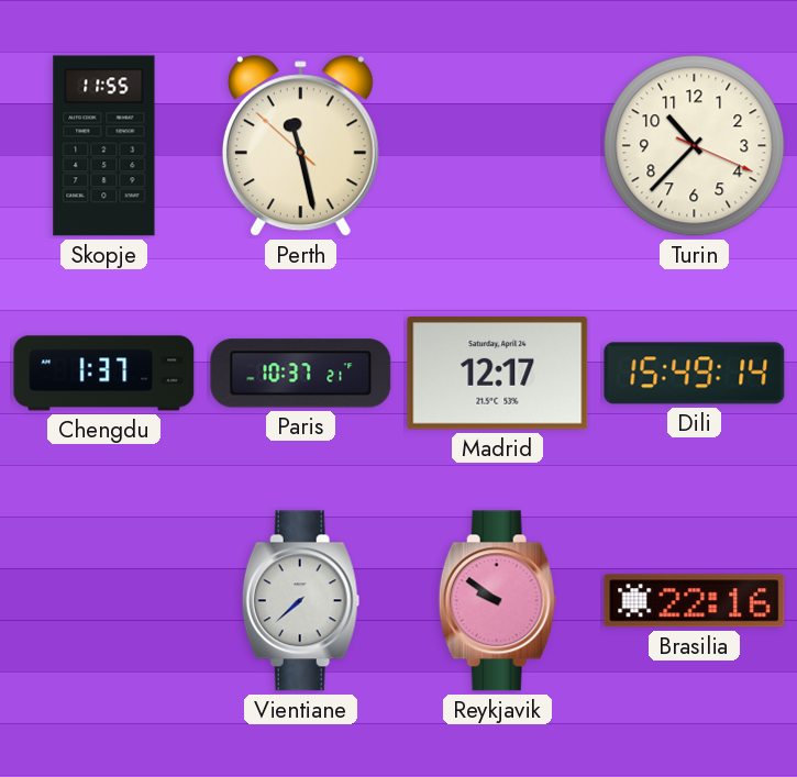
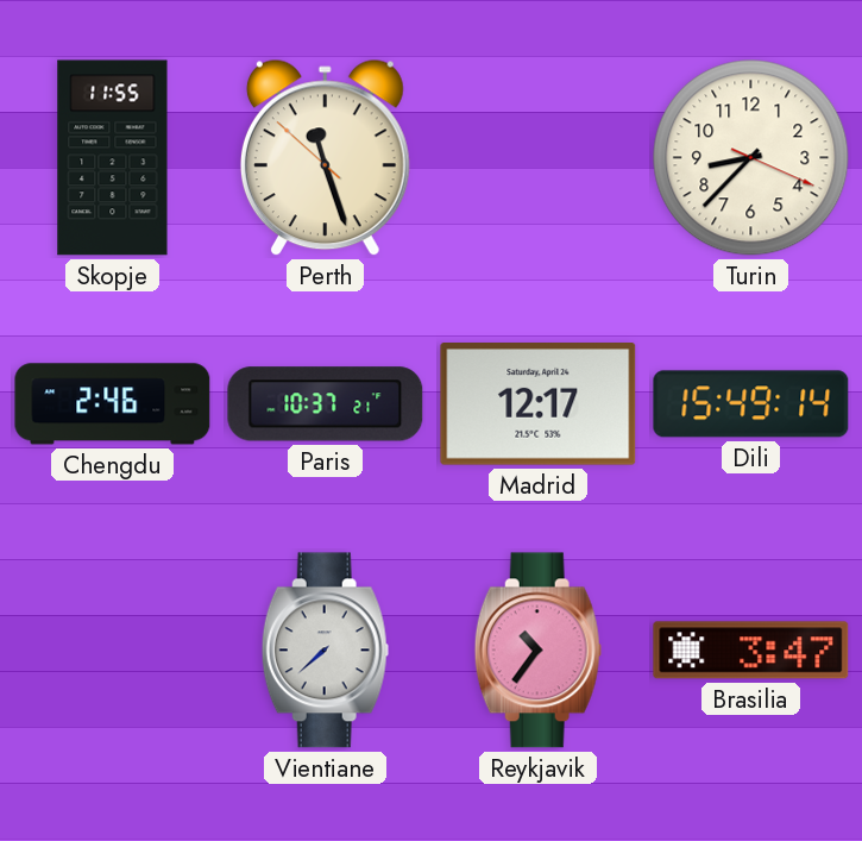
Perth: 11:27 -> 11:26 (325, 158)
Turin: 10:37 -> 8:37 (751, 158)
Chengdu: 1:37 -> 2:46 (113, 404)
Reykjavik: 9:51 -> 10:36 (537, 651)
Brasilia: 22:16 -> 3:47 (751, 651)
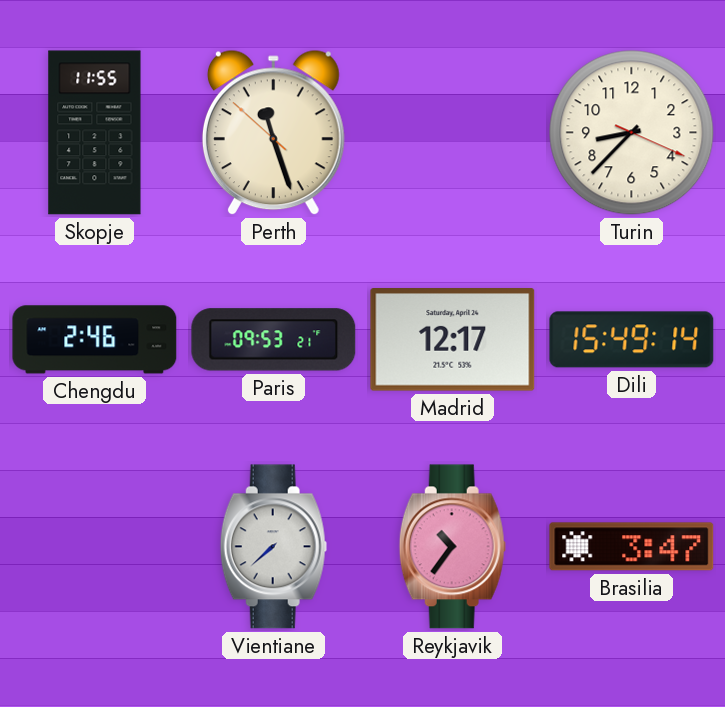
Paris: 10:37 -> 09:53 (274, 340)
